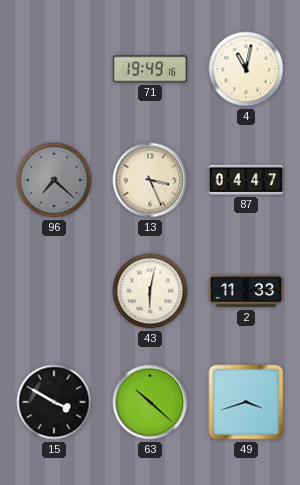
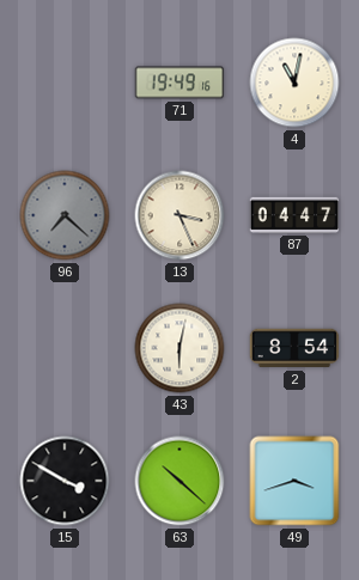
2: 11:33 -> 8:54 (294, 348)
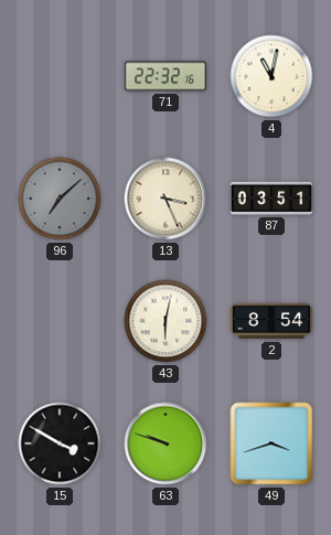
71: 19:49 -> 22:32 (165, 76)
96: 7:22 -> 7:08 (60, 199)
87: 04:47 -> 03:51 (271, 199)
63: 10:22 -> 9:48 (165, 443)
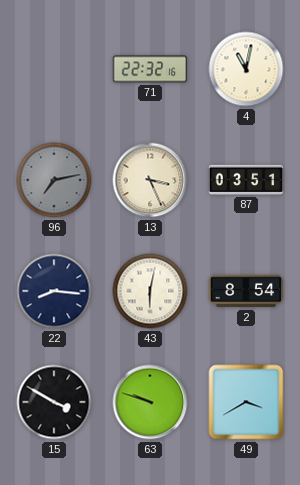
96: 7:08 -> 7:13 (54, 180)
22: none -> 8:16 (54, 291)
49: 3:42 -> 3:40 (246, 402)
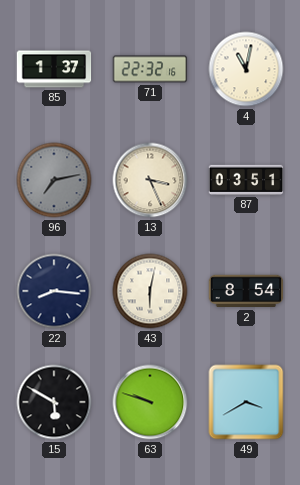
85: none -> 1:37 (54, 69)
15: 3:50 -> 5:50 (54, 402)
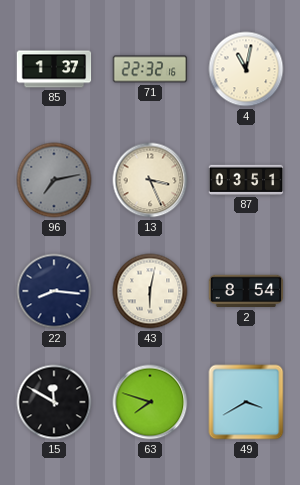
15: 5:50 -> 11:50 (54, 402)
63: 9:48 -> 7:48 (150, 402)
